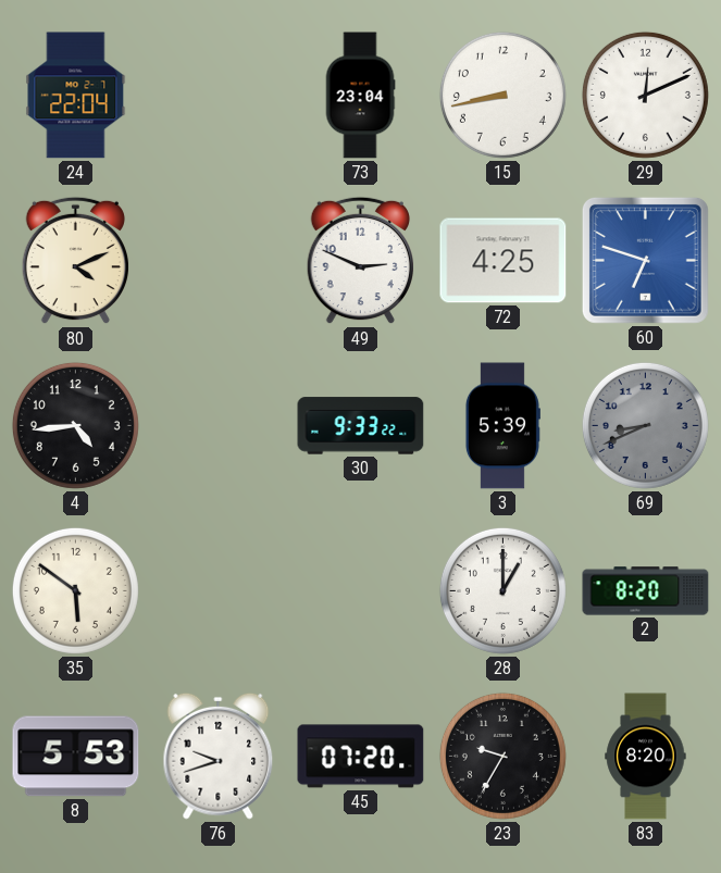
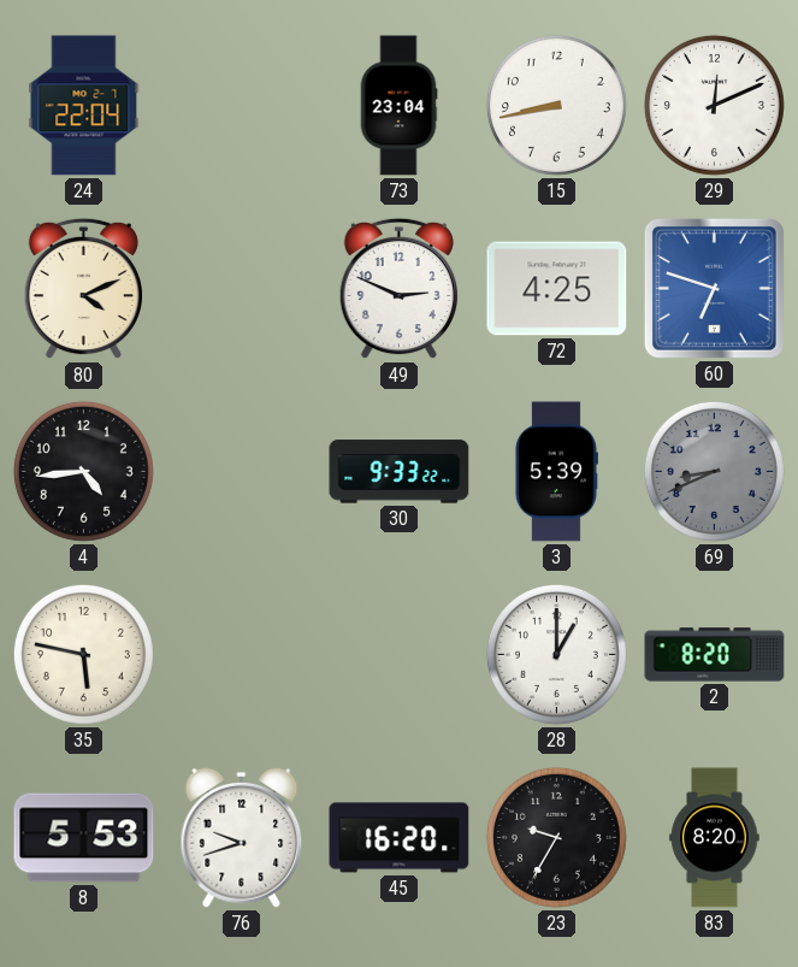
35: 5:51 -> 5:47 (83, 654)
45: 07:20 -> 16:20 (400, 838)
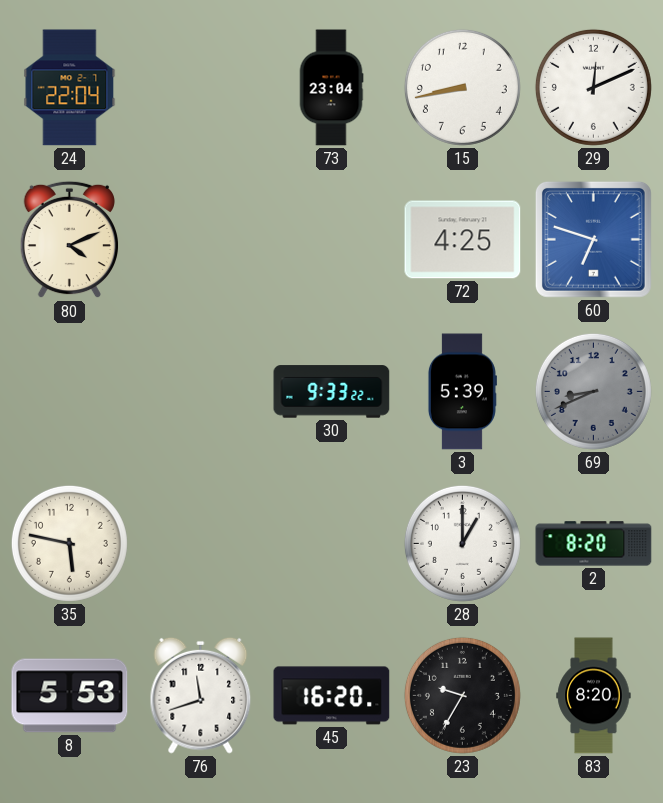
49: 2:49 -> none (398, 289)
4: 4:44 -> none (83, 471)
76: 9:42 -> 11:42 (201, 695)
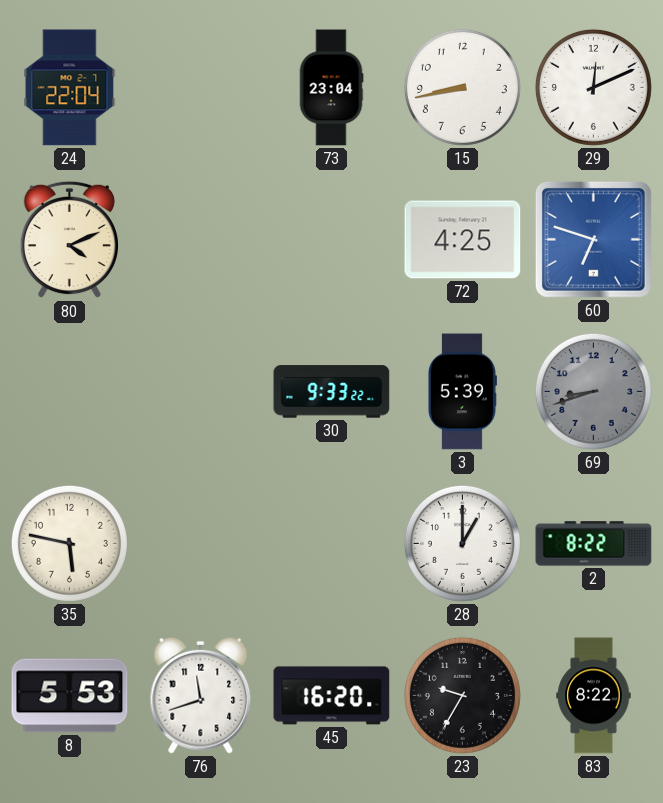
69: 8:41 -> 8:42 (593, 391)
2: 8:20 -> 8:22 (594, 544)
83: 8:20 -> 8:22 (594, 696)
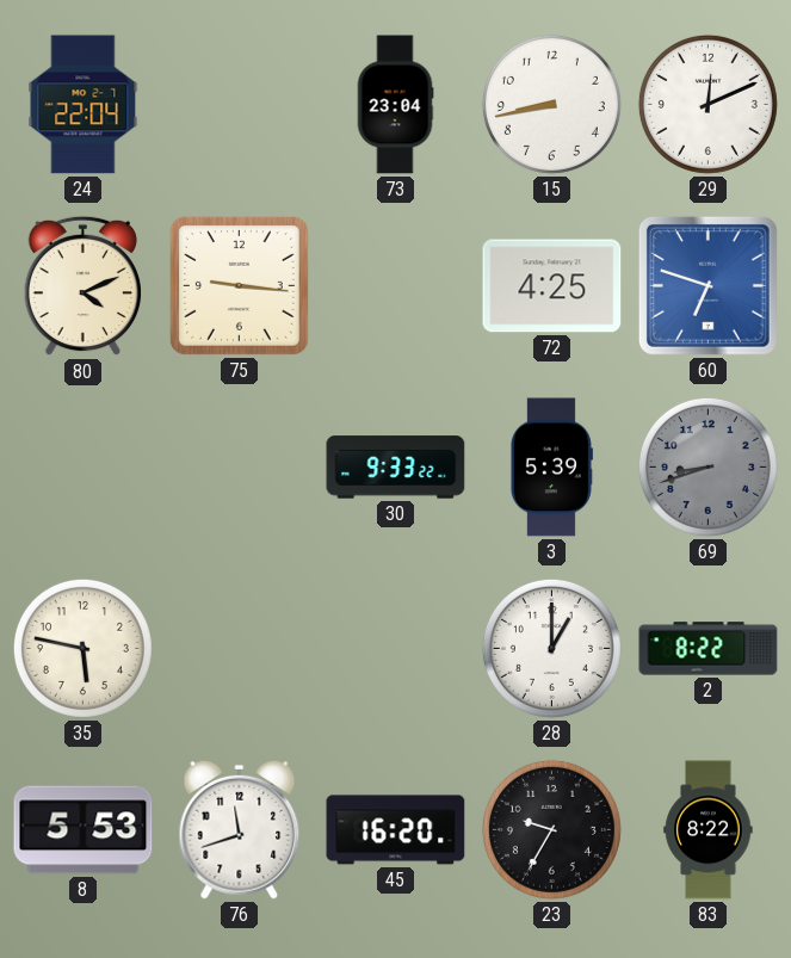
75: none -> 9:16 (239, 285)
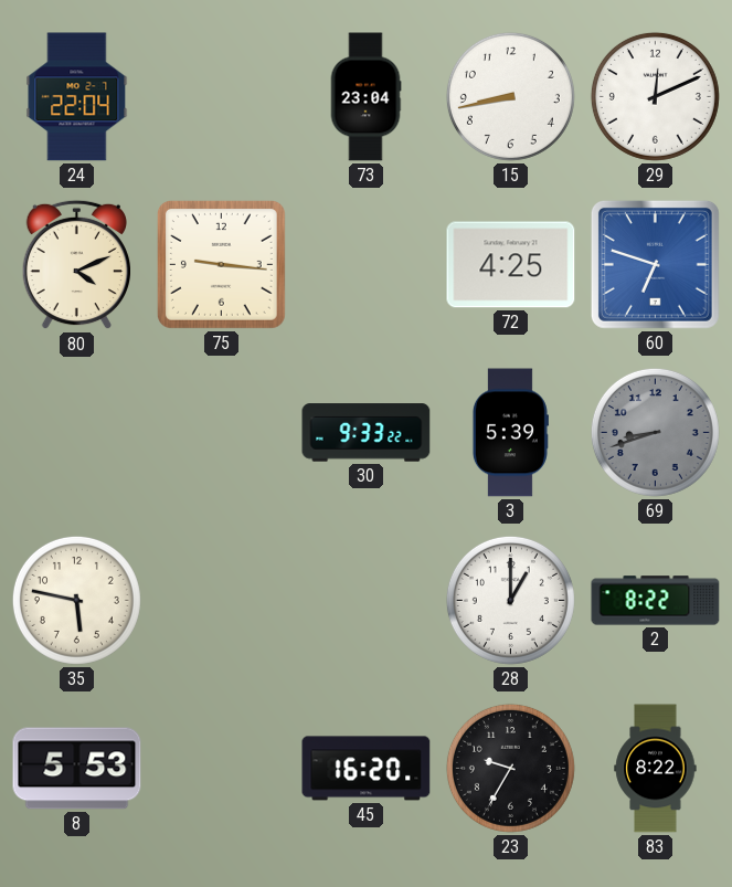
76: 11:42 -> none (240, 829)
